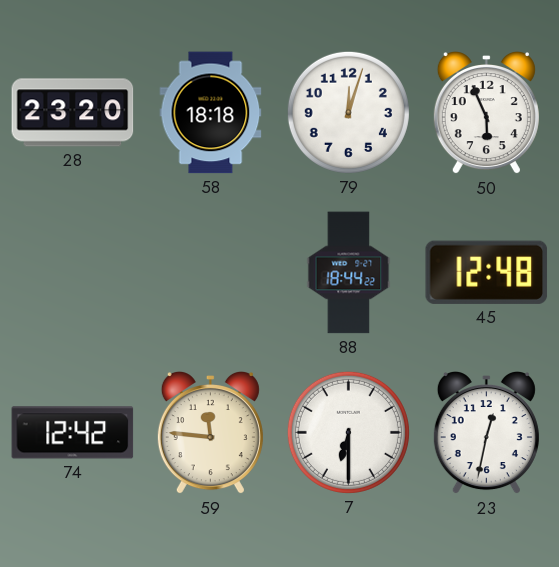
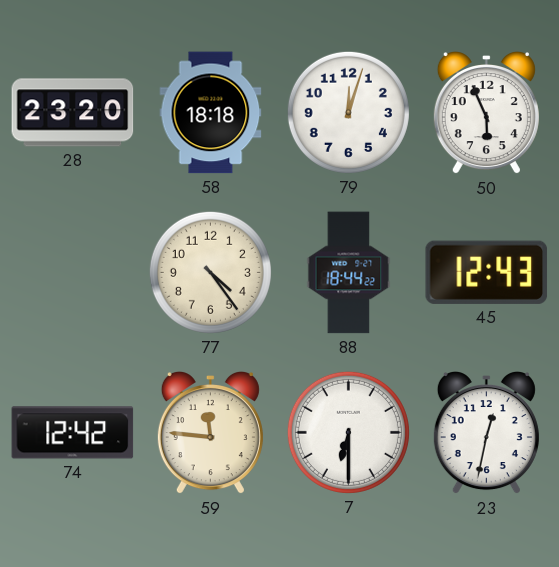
77: none -> 4:24 (210, 272)
45: 12:48 -> 12:43 (487, 272)
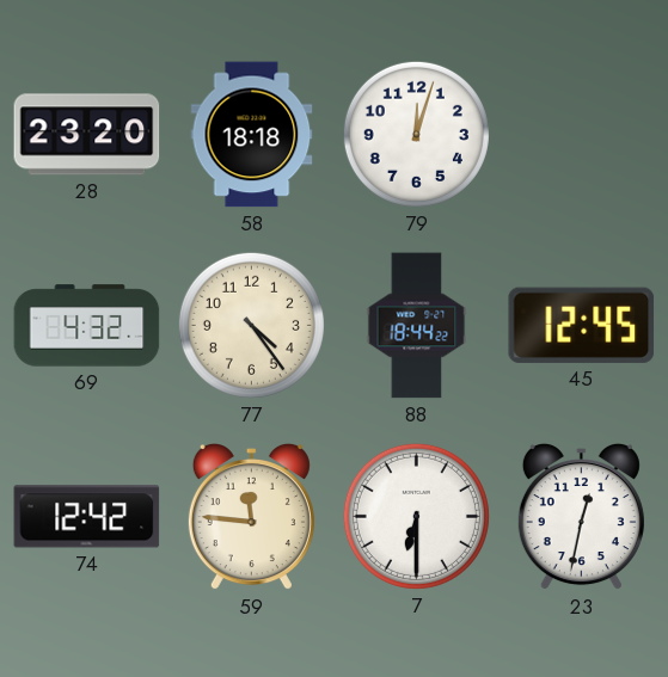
50: 5:56 -> none (486, 113)
69: none -> 4:32 (87, 326)
45: 12:43 -> 12:45 (582, 325)
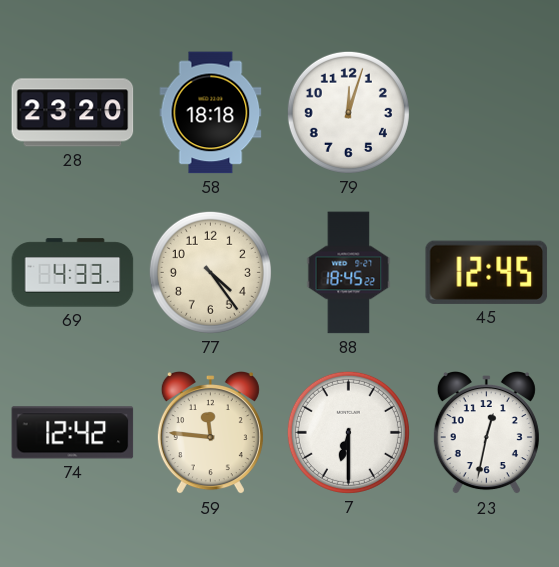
69: 4:32 -> 4:33 (73, 273)
88: 18:44 -> 18:45 (349, 273)
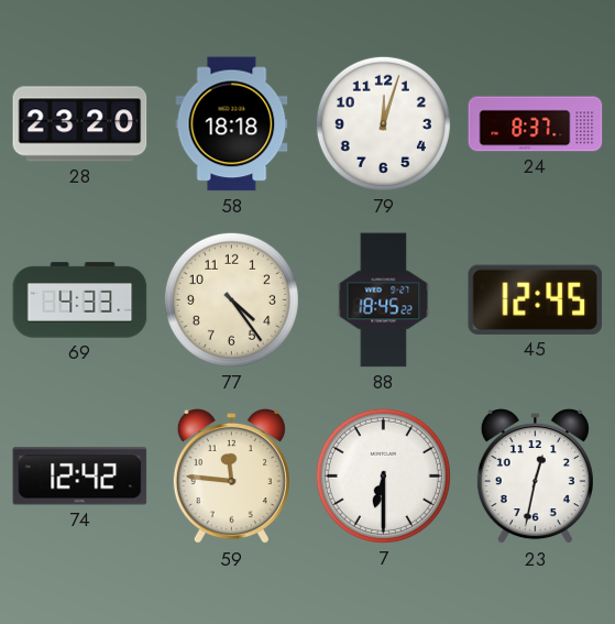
24: none -> 8:37 (536, 124)
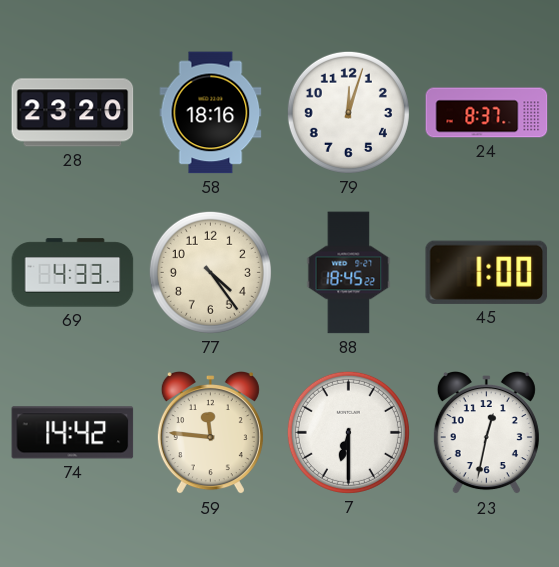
58: 18:18 -> 18:16 (211, 113)
45: 12:45 -> 1:00 (487, 272)
74: 12:42 -> 14:42 (73, 433)
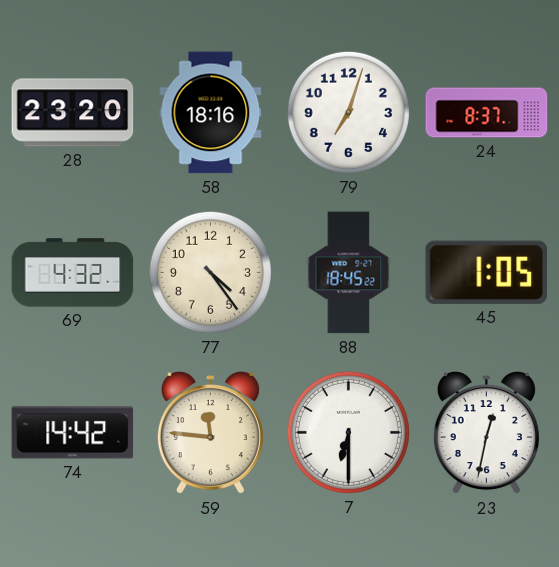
79: 12:03 -> 7:03 (348, 112)
69: 4:33 -> 4:32 (73, 273)
45: 1:00 -> 1:05 (487, 272)
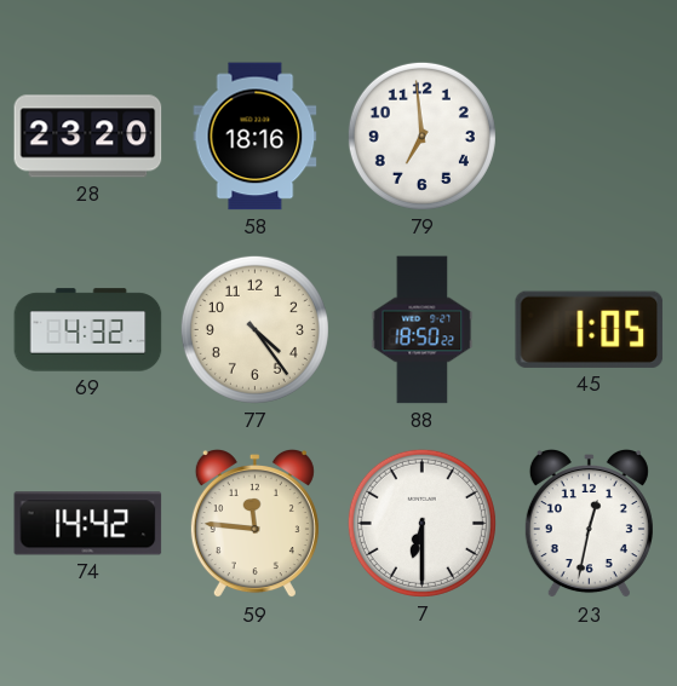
79: 7:03 -> 6:59 (421, 136)
24: 8:37 -> none (487, 113)
88: 18:45 -> 18:50 (423, 330)
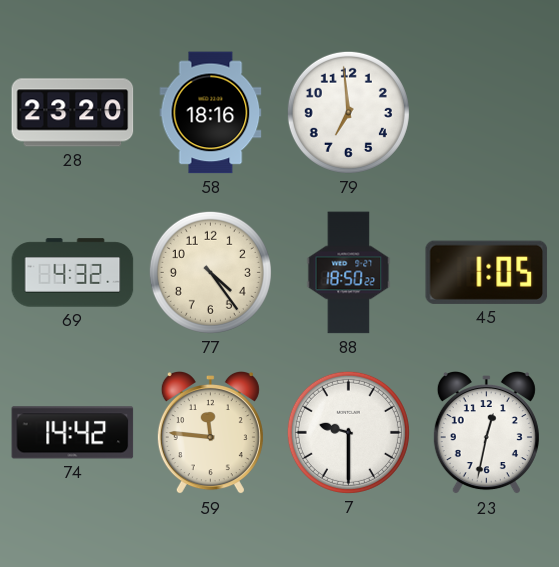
7: 6:30 -> 9:30 (348, 432)
